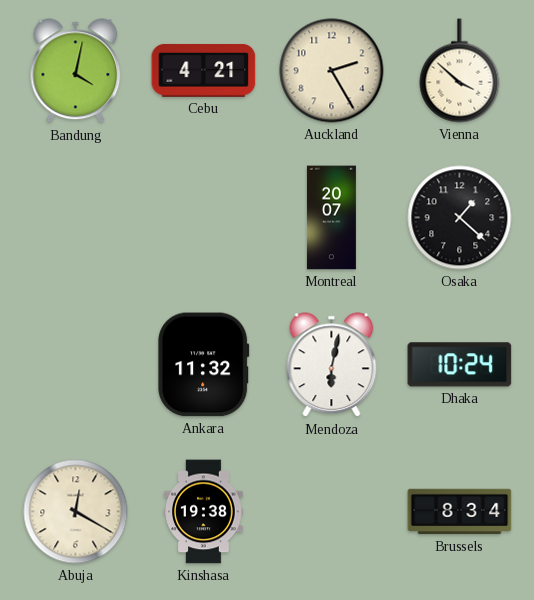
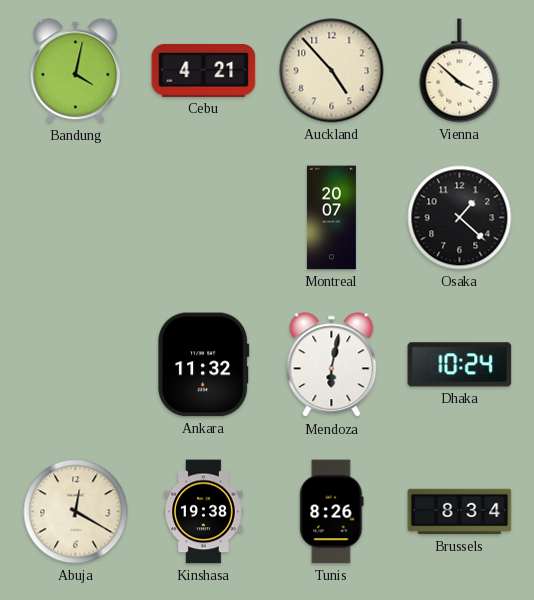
Auckland: 2:25 -> 4:53 (332, 71)
Tunis: none -> 8:26 (332, 512)
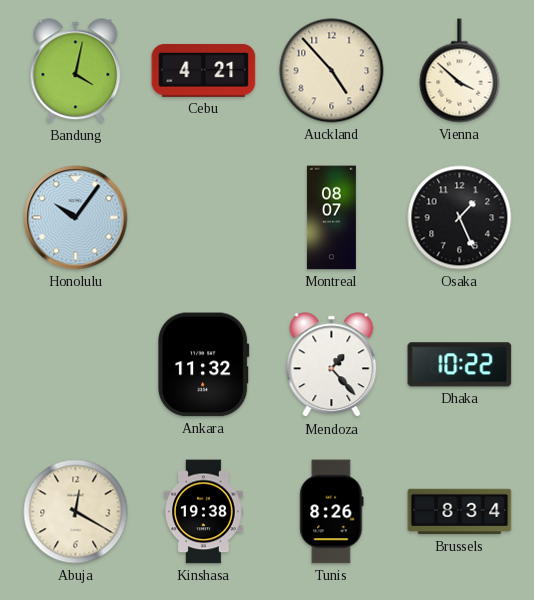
Honolulu: none -> 10:06 (76, 218)
Montreal: 20:07 -> 08:07 (331, 218)
Osaka: 1:22 -> 1:26 (460, 218)
Mendoza: 6:02 -> 1:23 (332, 365)
Dhaka: 10:24 -> 10:22 (460, 365)
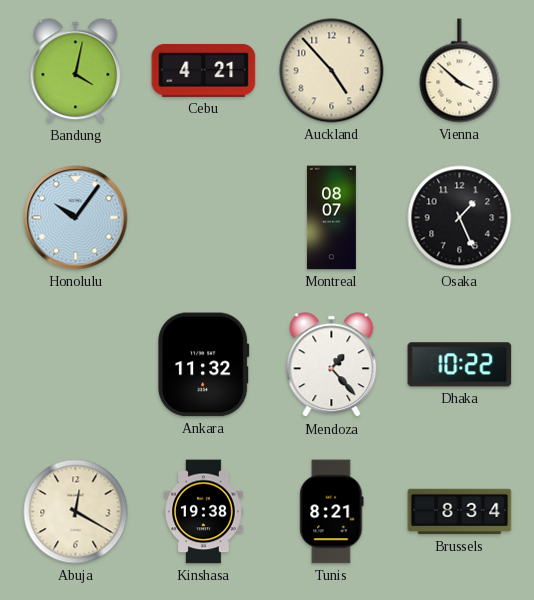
Tunis: 8:26 -> 8:21 (332, 512)
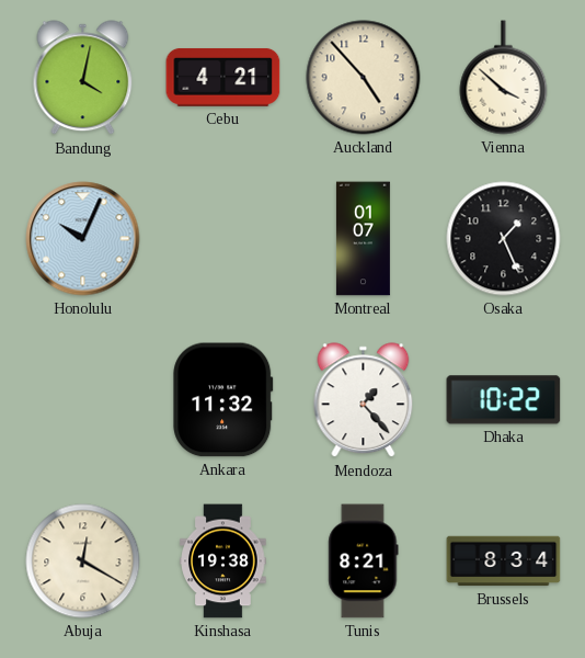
Honolulu: 10:06 -> 10:04 (83, 239)
Montreal: 08:07 -> 01:07 (363, 239)
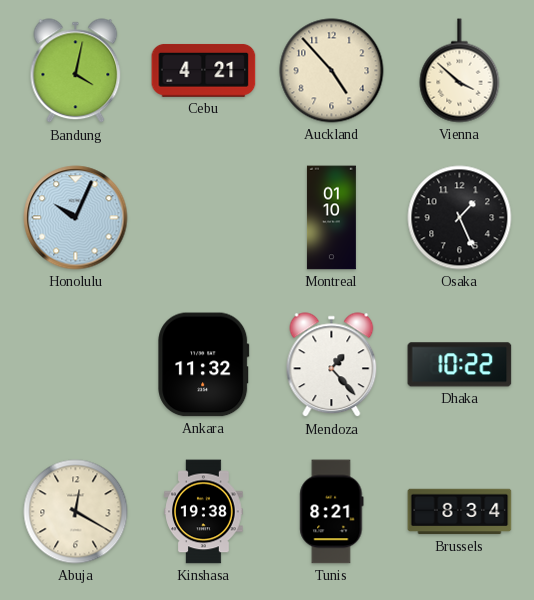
Montreal: 01:07 -> 01:10 (331, 218)
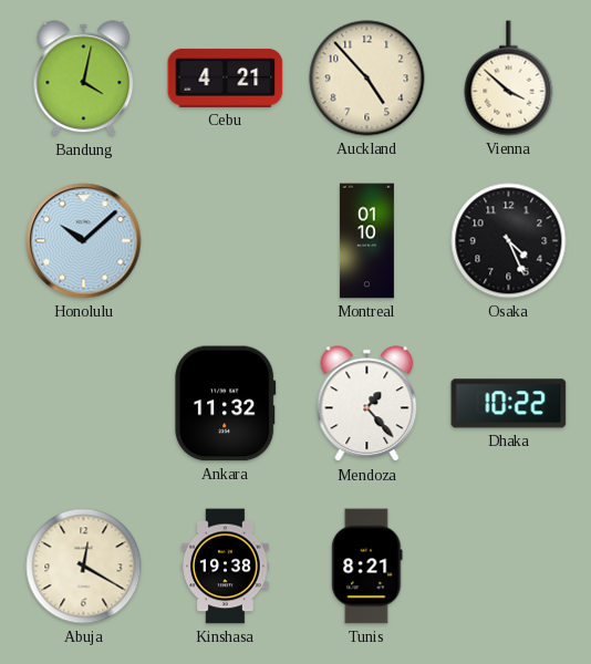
Honolulu: 10:04 -> 10:08 (84, 241)
Osaka: 1:26 -> 4:26 (509, 241)
Brussels: 8:34 -> none (460, 512)
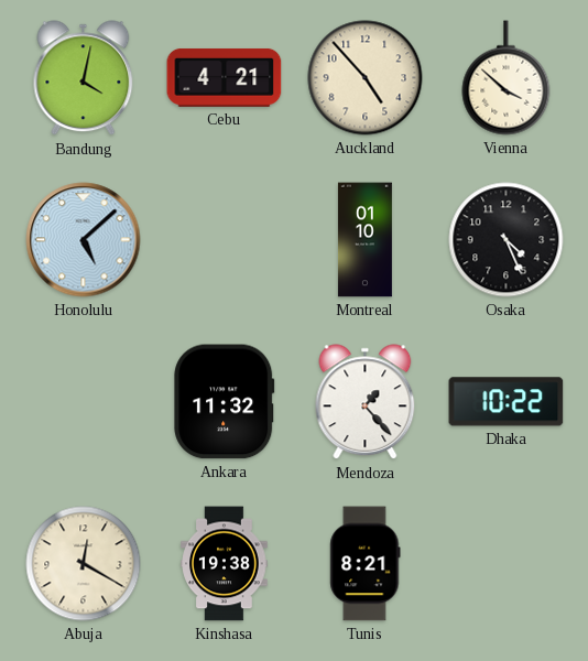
Honolulu: 10:08 -> 5:08 (84, 240)
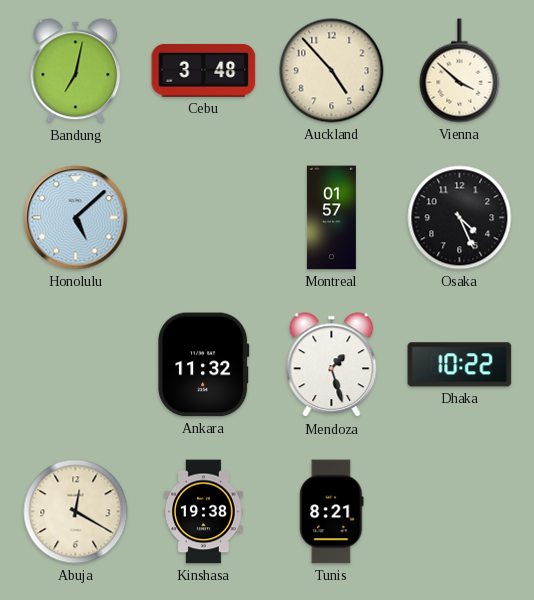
Bandung: 4:02 -> 7:02 (76, 71)
Cebu: 4:21 -> 3:48 (204, 70)
Montreal: 01:10 -> 01:57 (331, 218)
Mendoza: 1:23 -> 1:27 (332, 365)
